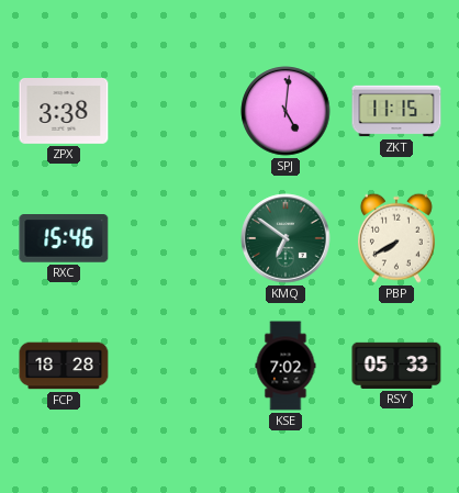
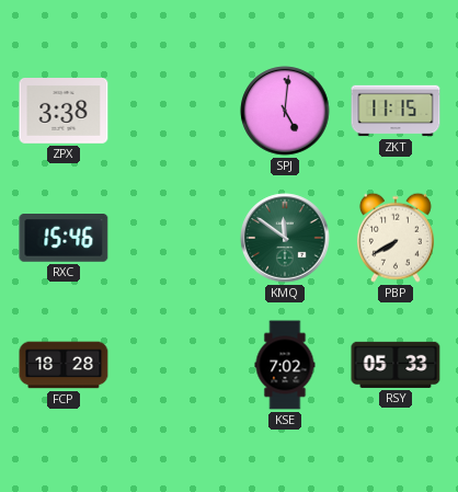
KMQ: 6:51 -> 11:51 (285, 238)
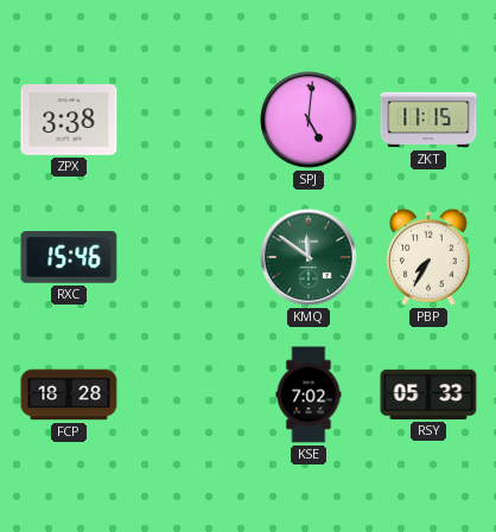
PBP: 7:40 -> 7:35 (428, 257)
